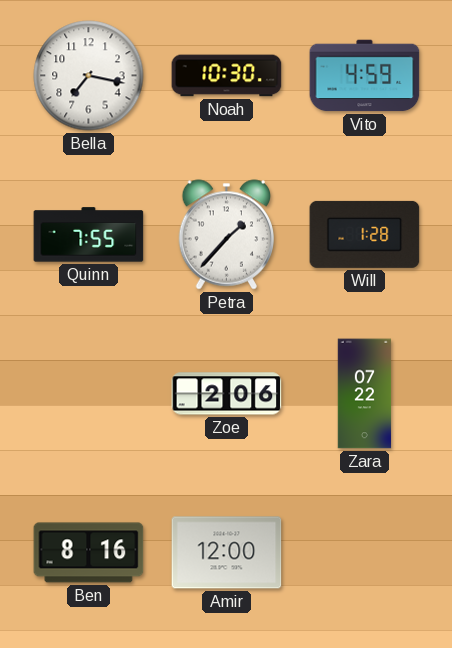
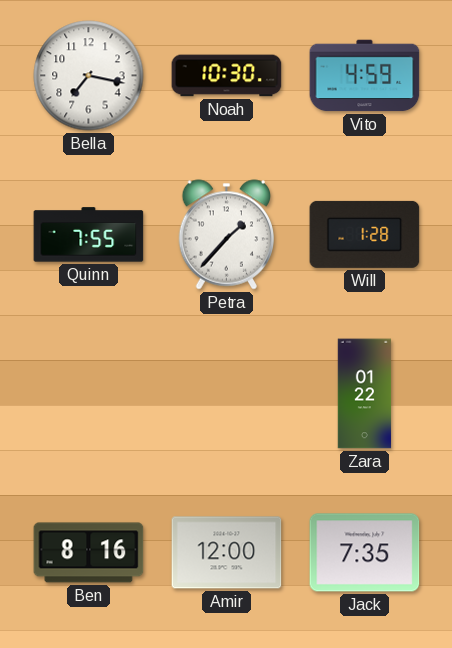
Zoe: 2:06 -> none (227, 394)
Zara: 07:22 -> 01:22 (365, 394)
Jack: none -> 7:35 (365, 553)
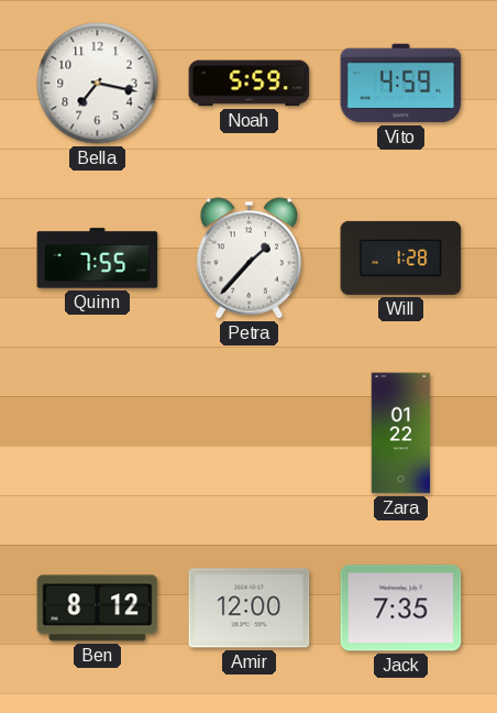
Noah: 10:30 -> 5:59 (250, 84)
Ben: 8:16 -> 8:12 (98, 608)
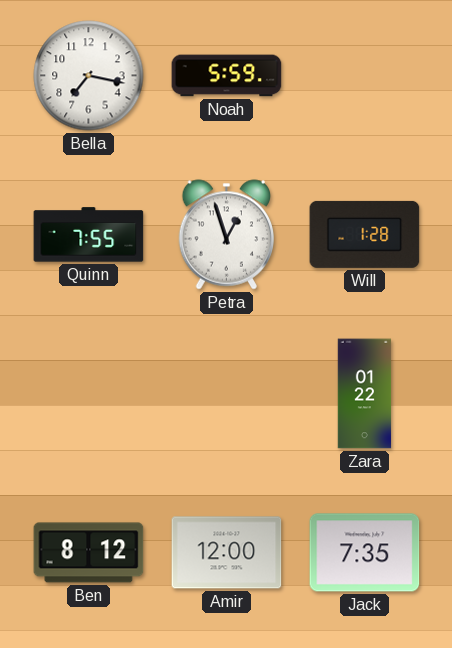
Vito: 4:59 -> none (401, 84)
Petra: 1:37 -> 12:57 (226, 235)
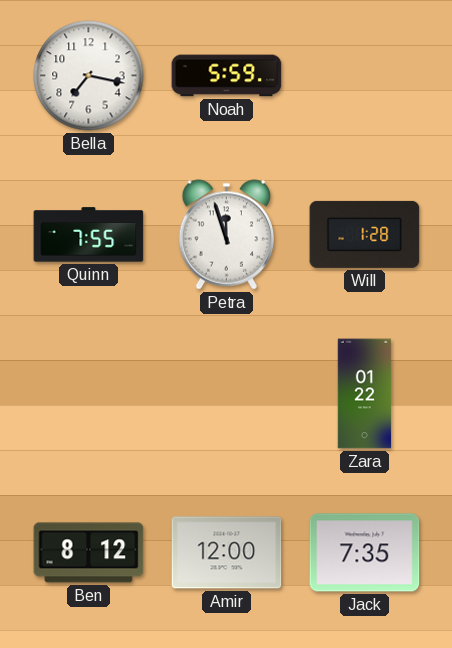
Petra: 12:57 -> 11:57 (226, 235)
